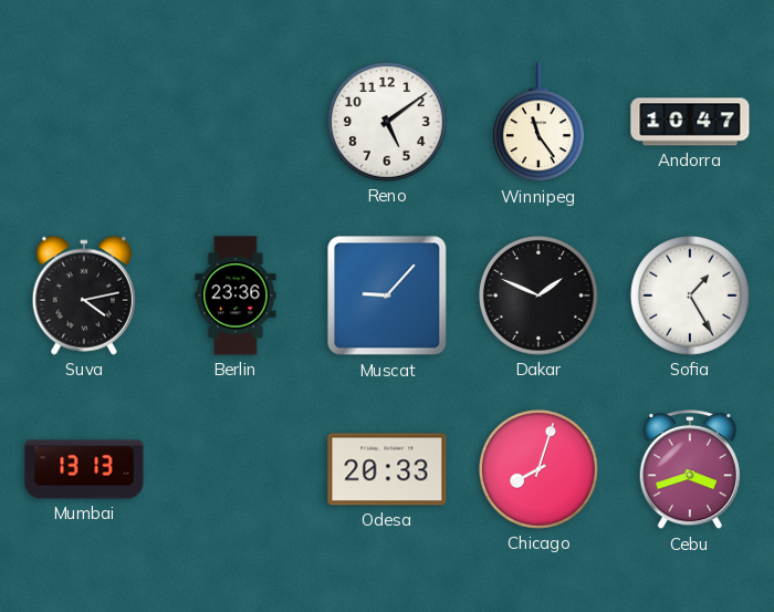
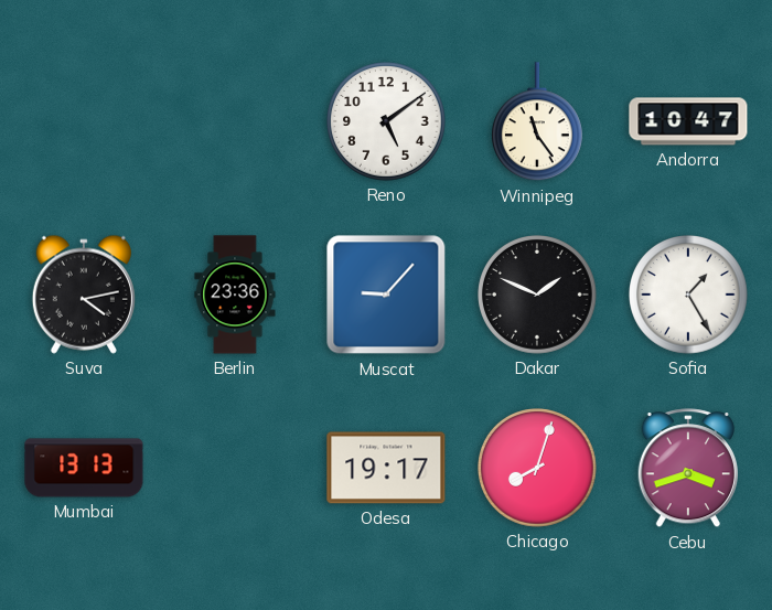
Odesa: 20:33 -> 19:17 (386, 468)
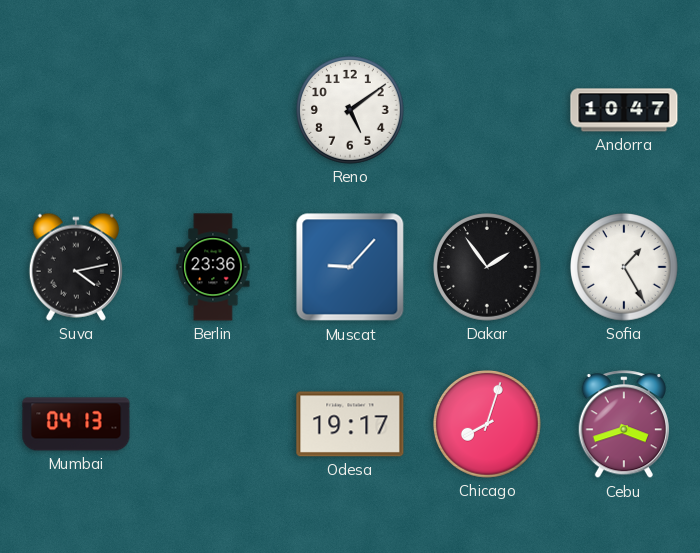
Winnipeg: 11:24 -> none (537, 122)
Dakar: 1:49 -> 1:54 (488, 268)
Mumbai: 13:13 -> 04:13 (76, 424)
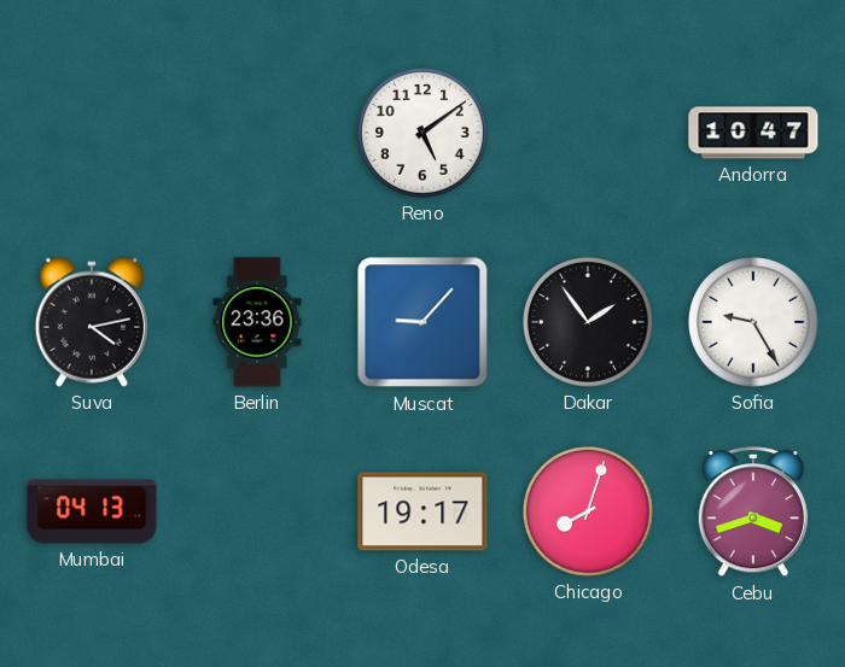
Sofia: 1:25 -> 9:25 (754, 323)
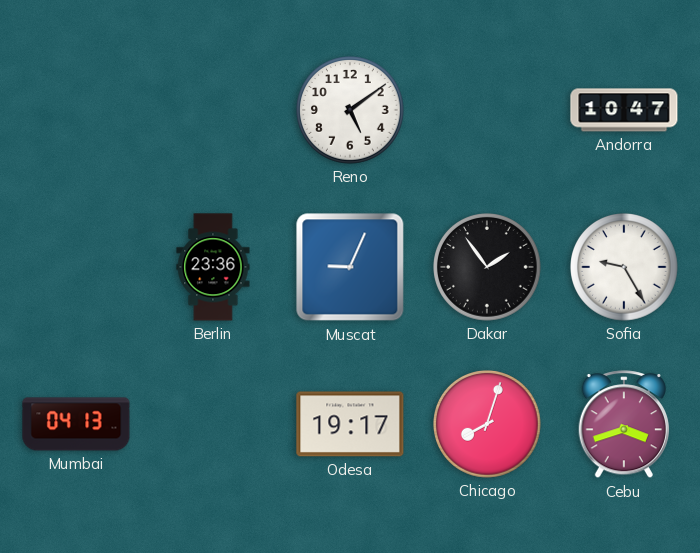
Suva: 4:13 -> none (92, 322)
Muscat: 9:07 -> 9:04 (350, 267)
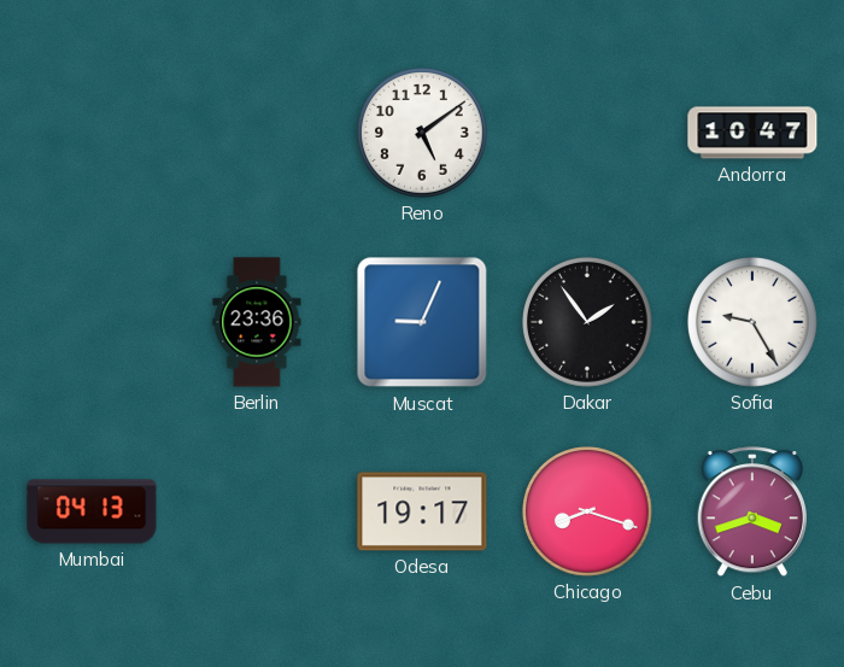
Chicago: 8:03 -> 8:18 (588, 513)
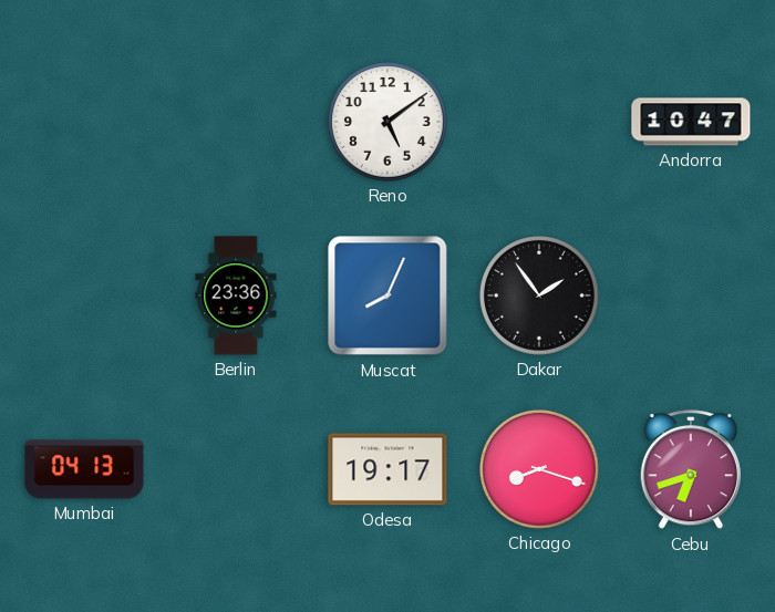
Muscat: 9:04 -> 8:04 (387, 295)
Sofia: 9:25 -> none (754, 323)
Cebu: 3:42 -> 6:42 (690, 470)
